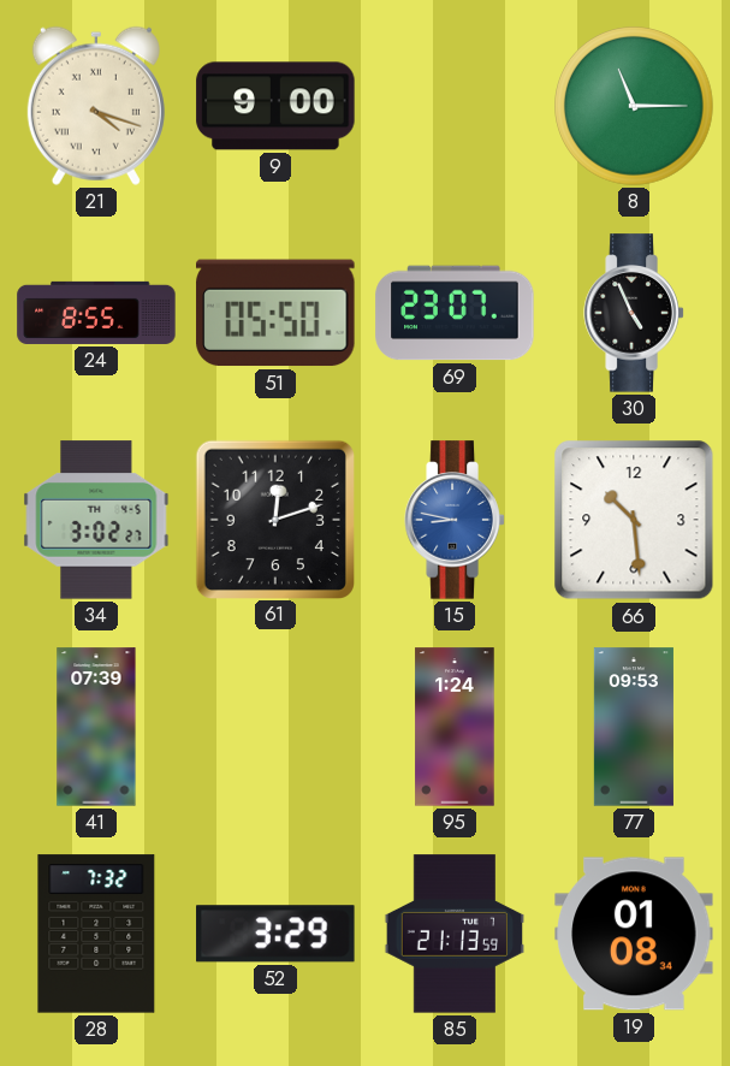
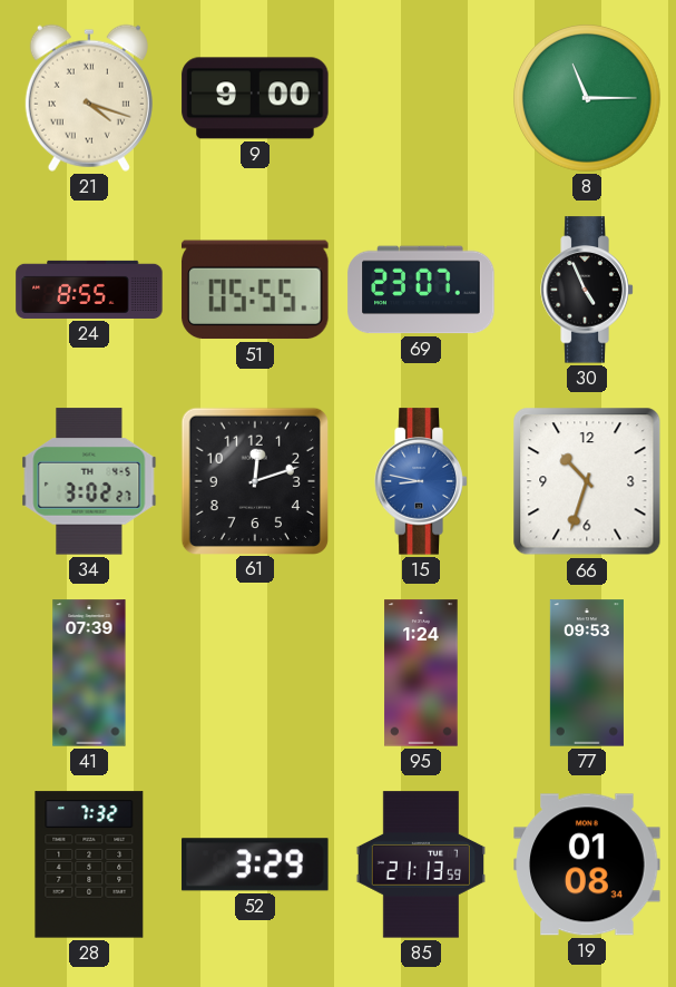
51: 05:50 -> 05:55 (255, 290)
66: 10:29 -> 10:33 (587, 481)
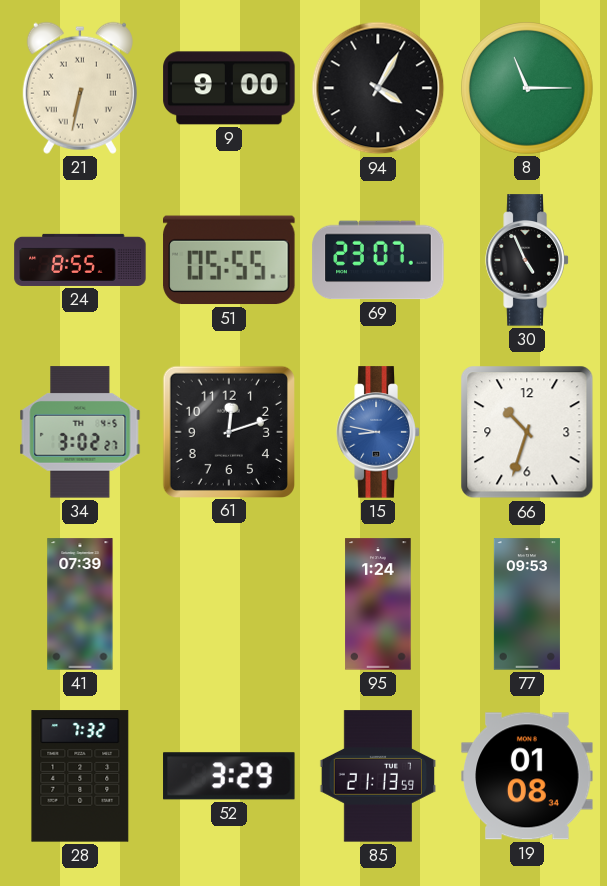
21: 4:18 -> 6:32 (80, 88)
94: none -> 4:05 (378, 88)
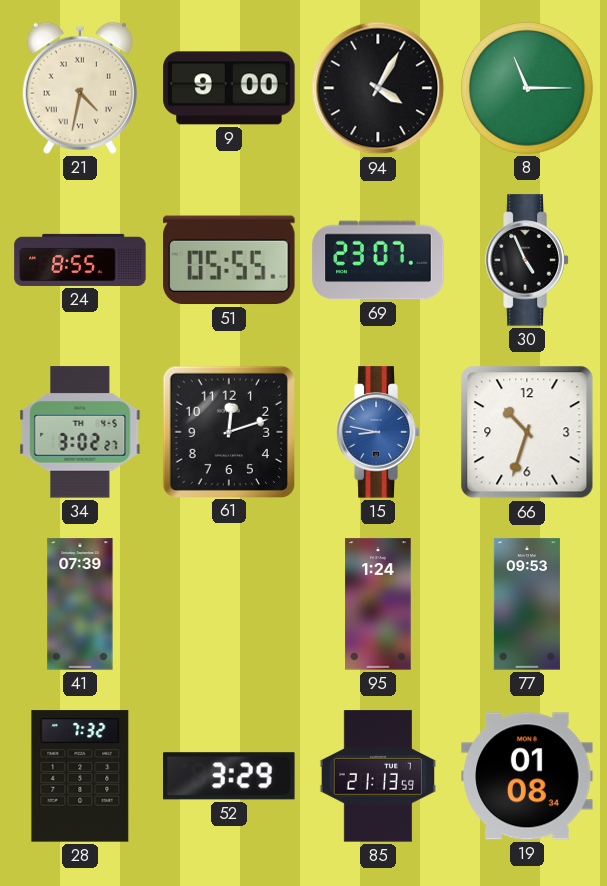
21: 6:32 -> 4:32 (80, 88)
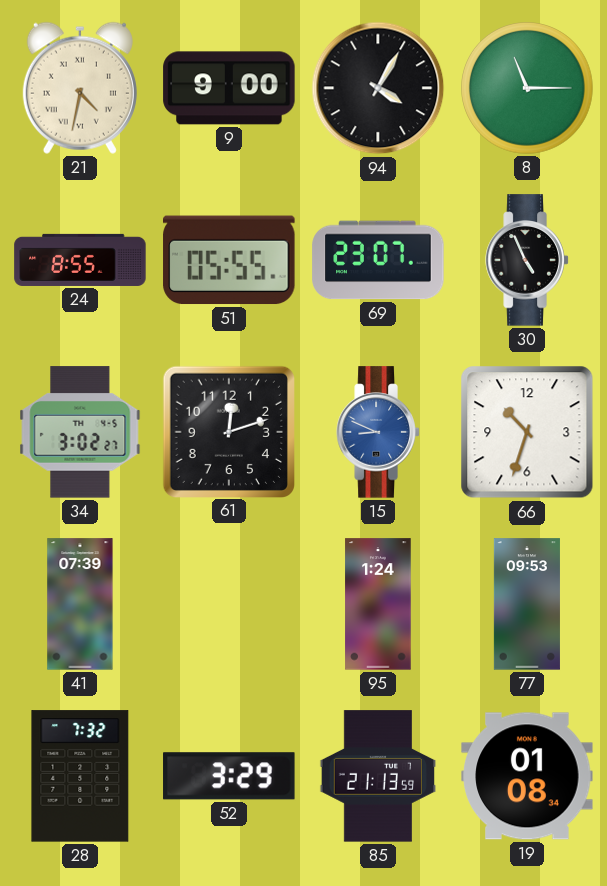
15: 8:47 -> 8:49 (378, 432)
